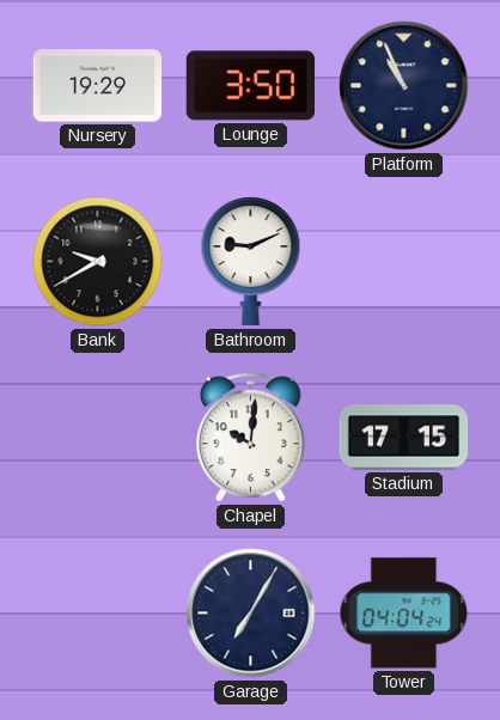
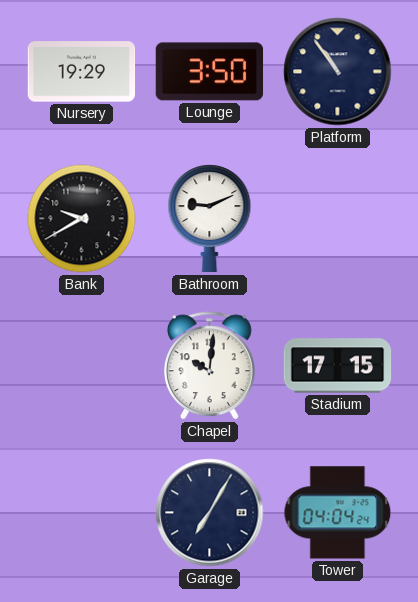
Platform: 10:56 -> 10:54 (338, 72)
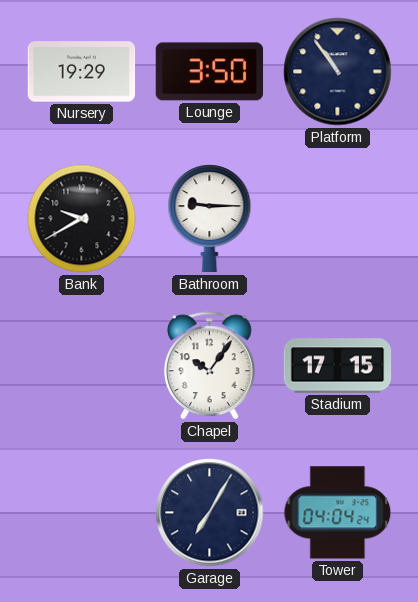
Bathroom: 9:11 -> 9:15 (210, 219)
Chapel: 10:01 -> 10:06 (210, 366)
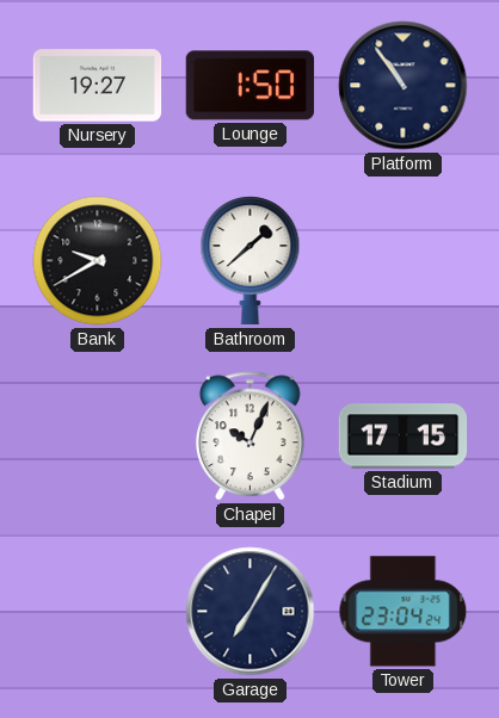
Nursery: 19:29 -> 19:27 (98, 86)
Lounge: 3:50 -> 1:50 (251, 86)
Bathroom: 9:15 -> 1:38 (251, 261)
Chapel: 10:06 -> 10:04 (251, 437)
Tower: 04:04 -> 23:04 (403, 612)
